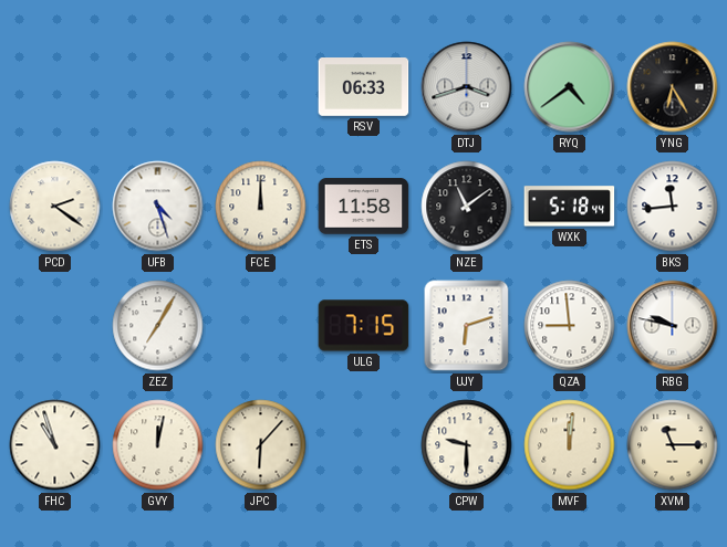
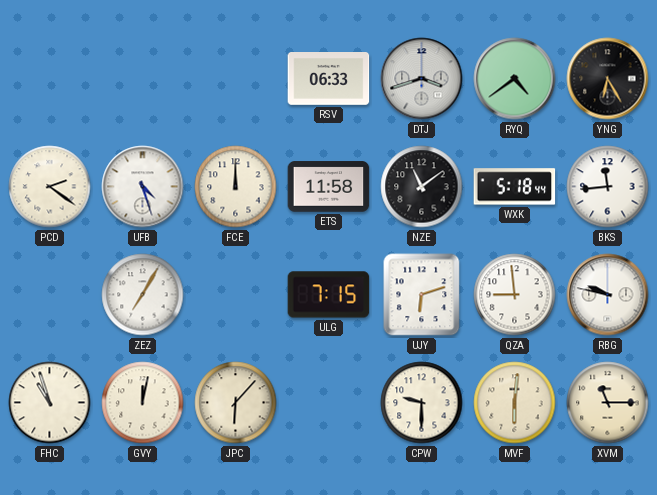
MVF: 12:01 -> 6:01 (515, 403)
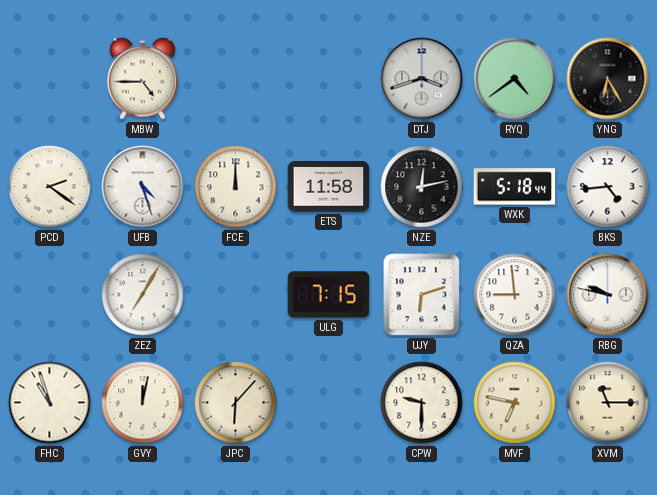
MBW: none -> 4:45 (143, 78)
RSV: 06:33 -> none (329, 79)
NZE: 11:09 -> 12:13 (422, 187)
BKS: 11:44 -> 4:44 (608, 187)
MVF: 6:01 -> 6:47 (515, 403)
